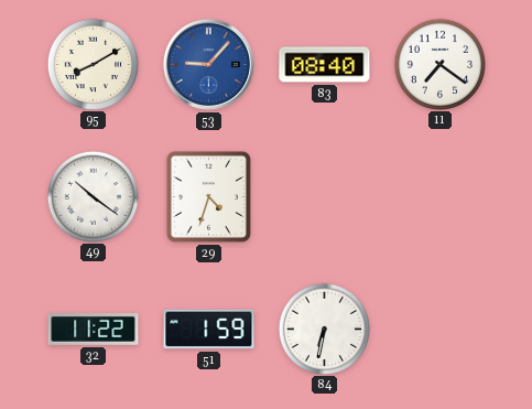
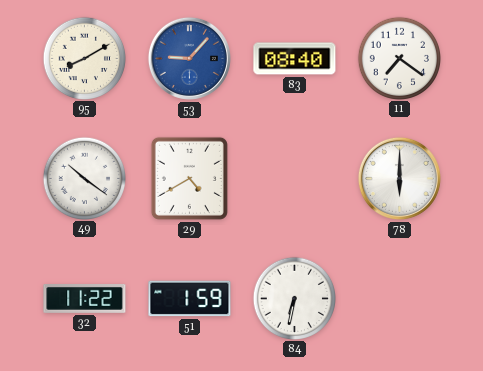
29: 4:33 -> 4:40 (189, 178)
78: none -> 6:00 (399, 178)
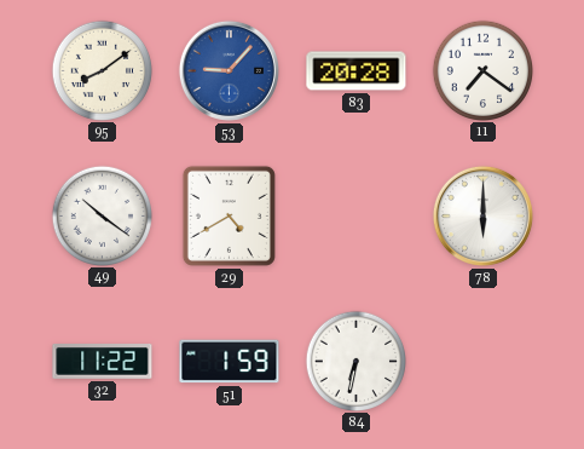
95: 8:10 -> 8:09 (102, 70)
83: 08:40 -> 20:28 (357, 71)
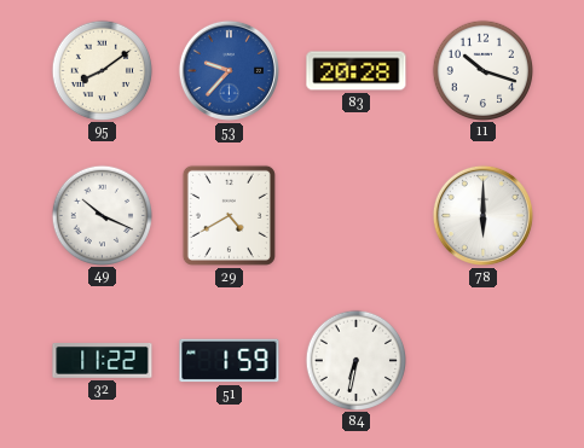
53: 9:07 -> 9:37 (229, 70)
11: 7:21 -> 10:18 (482, 70)
49: 10:21 -> 10:19 (102, 215)
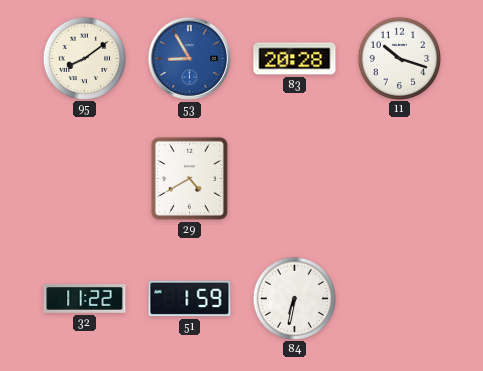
53: 9:37 -> 8:55 (189, 58)
49: 10:19 -> none (102, 215)
78: 6:00 -> none (482, 215)
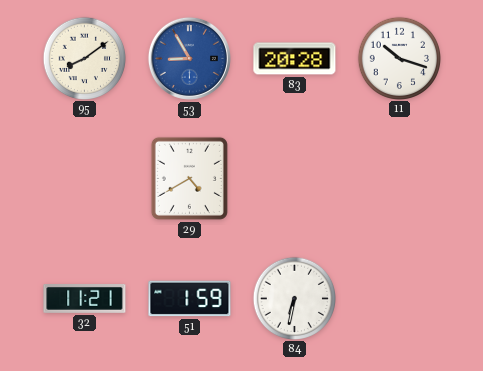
32: 11:22 -> 11:21 (85, 299)
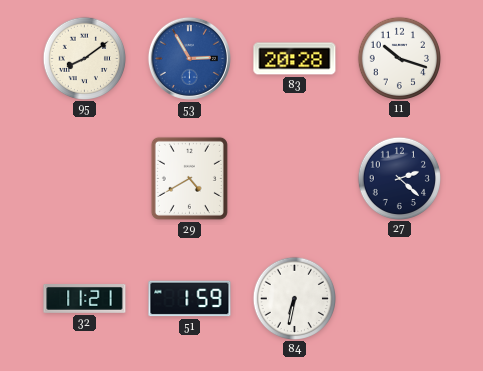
53: 8:55 -> 2:55 (189, 58)
27: none -> 2:22 (399, 178)
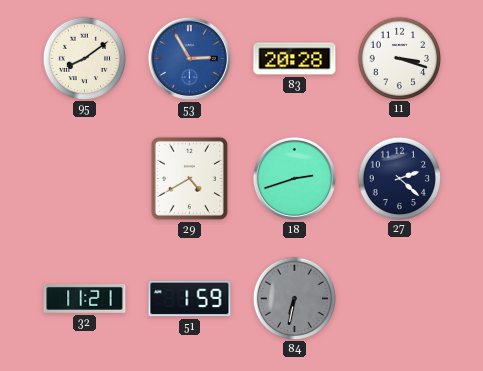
11: 10:18 -> 3:18 (399, 58)
18: none -> 2:42 (294, 178)
84 dial: white -> grey (294, 298)
